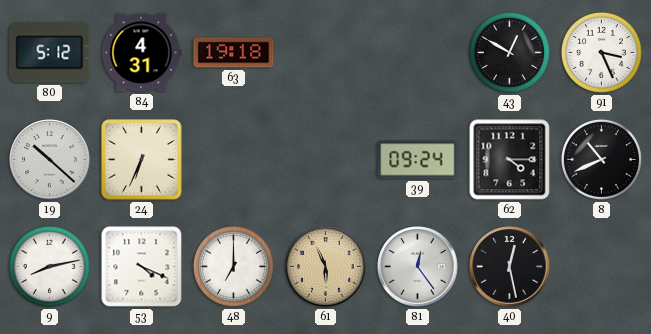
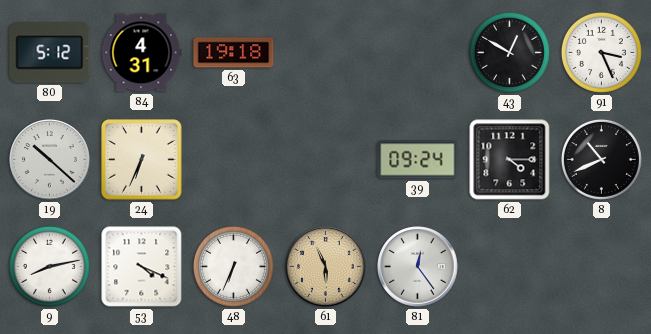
48: 7:00 -> 6:34 (233, 266)
40: 12:28 -> none (510, 267)
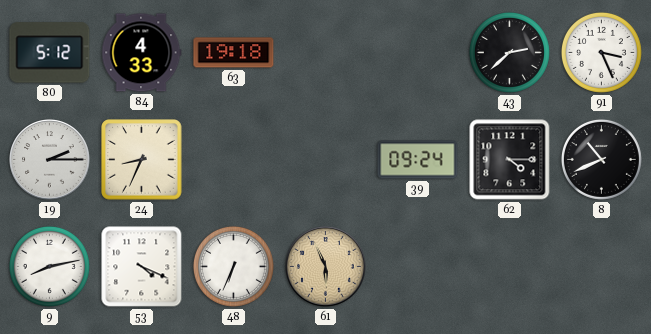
84: 4:31 -> 4:33 (141, 53)
43: 12:50 -> 2:38 (509, 52)
19: 10:22 -> 2:15 (50, 160)
24: 6:34 -> 8:34 (142, 160)
81: 12:24 -> none (418, 267)
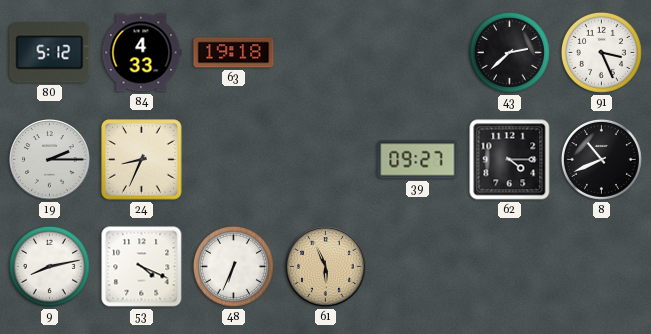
39: 09:24 -> 09:27 (418, 160)
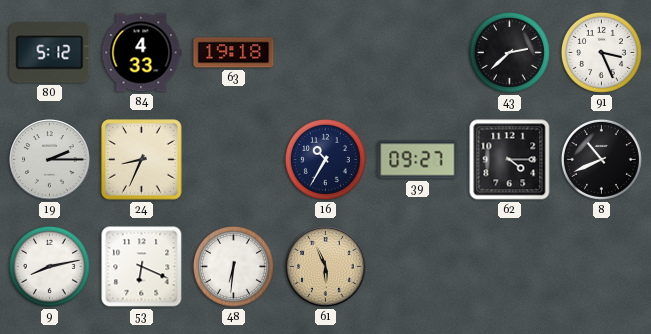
16: none -> 10:35 (325, 159)
53: 4:19 -> 6:19 (142, 267)
48: 6:34 -> 6:31 (233, 266)
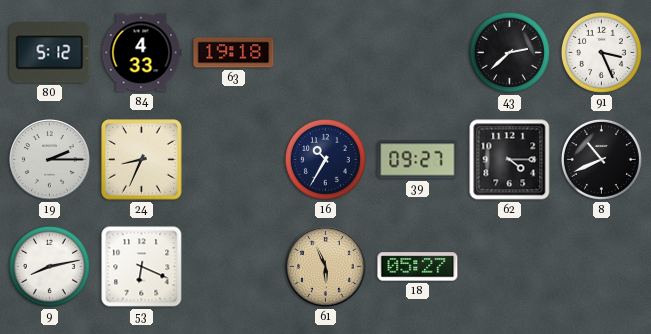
48: 6:31 -> none (233, 266)
18: none -> 05:27 (418, 267)
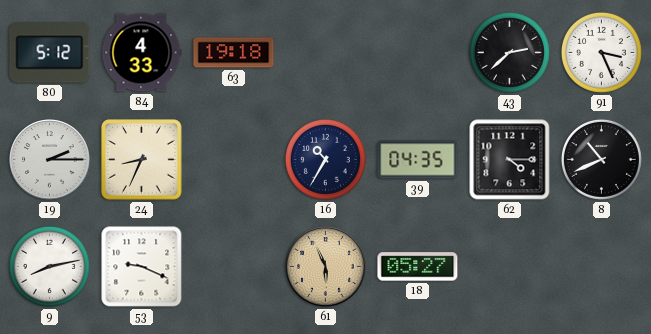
39: 09:27 -> 04:35 (418, 160)
53: 6:19 -> 9:19 (142, 267)
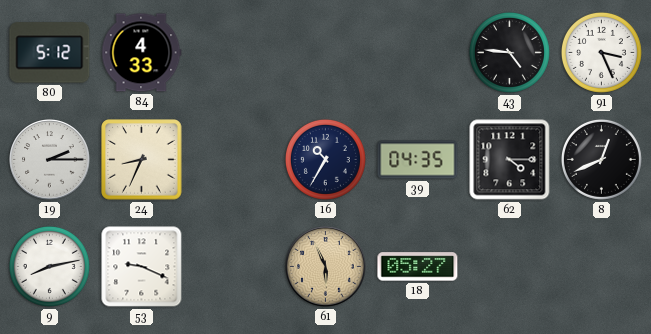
63: 19:18 -> none (234, 53)
43: 2:38 -> 4:46 (509, 52)
8: 10:41 -> 12:41 (601, 159)
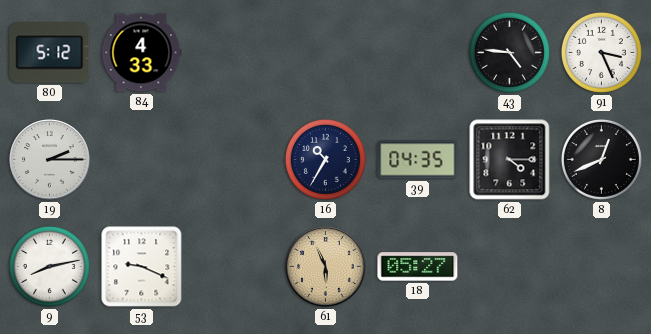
24: 8:34 -> none (142, 160)
